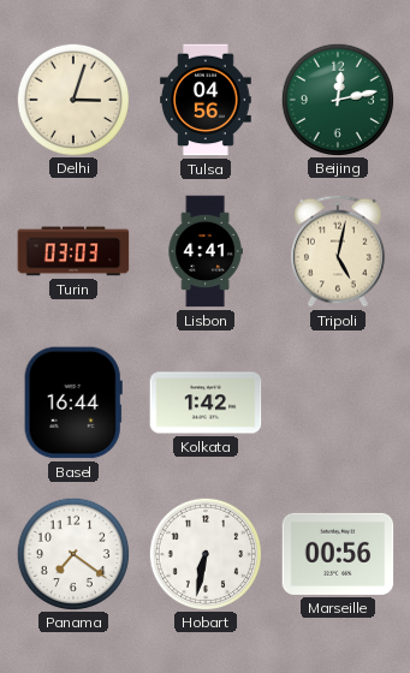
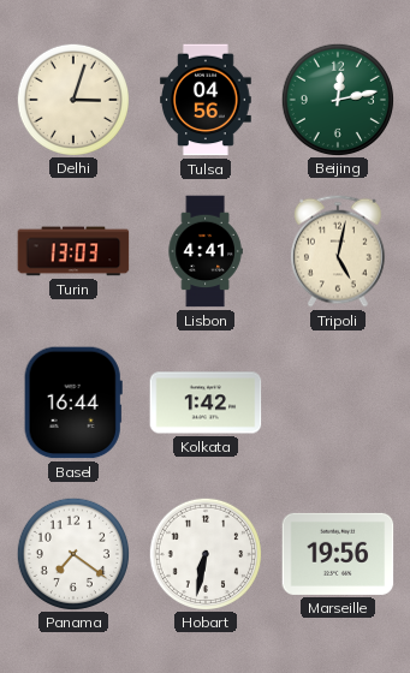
Turin: 03:03 -> 13:03 (73, 251)
Marseille: 00:56 -> 19:56 (338, 554)
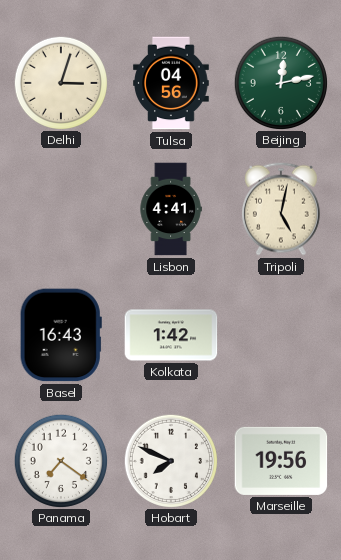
Turin: 13:03 -> none (73, 251)
Basel: 16:44 -> 16:43 (61, 335)
Hobart: 6:32 -> 7:49 (170, 460)
